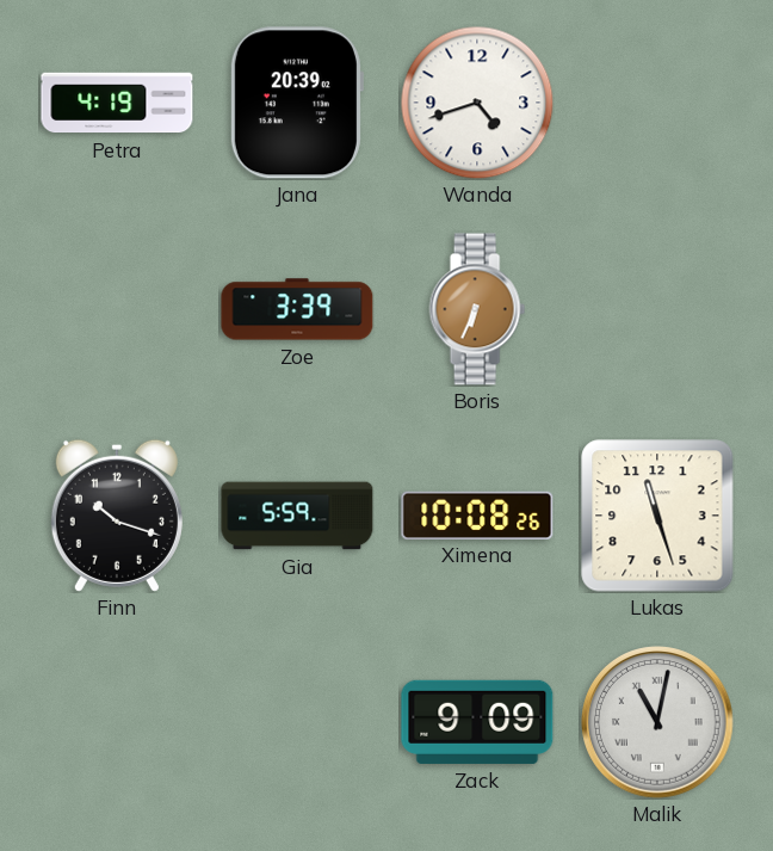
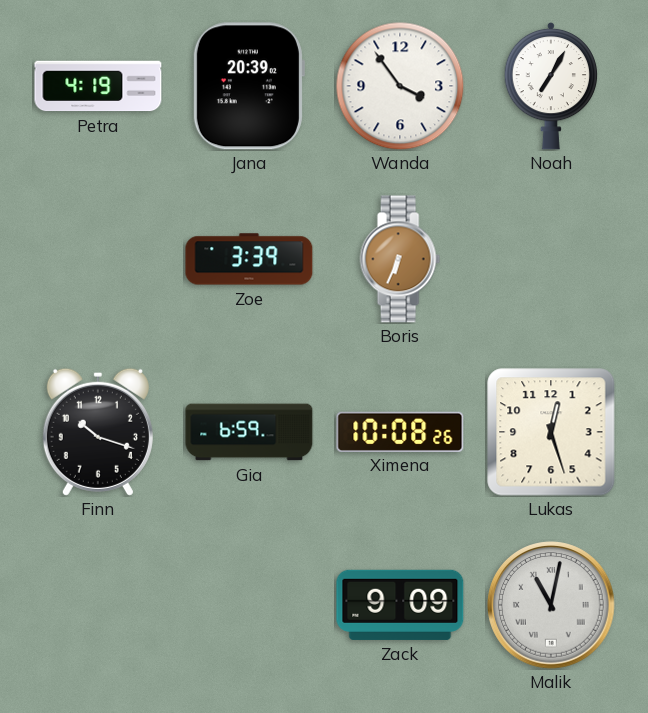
Wanda: 4:42 -> 3:54 (400, 86)
Noah: none -> 7:05 (551, 86)
Gia: 5:59 -> 6:59 (249, 432)
Lukas: 11:27 -> 12:27 (551, 432)
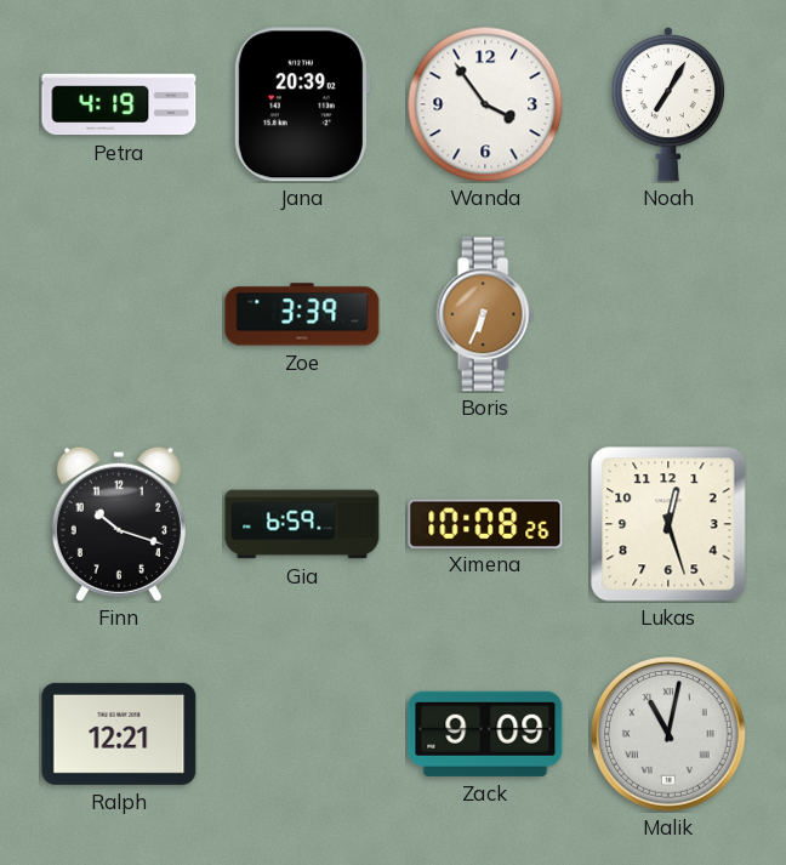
Ralph: none -> 12:21 (119, 734)
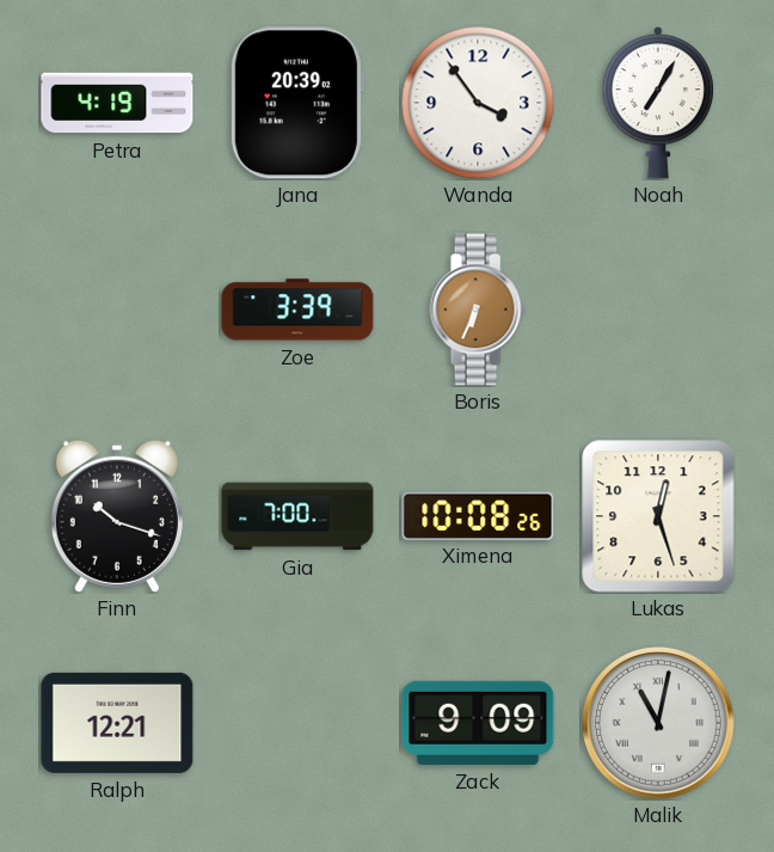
Gia: 6:59 -> 7:00 (297, 516)
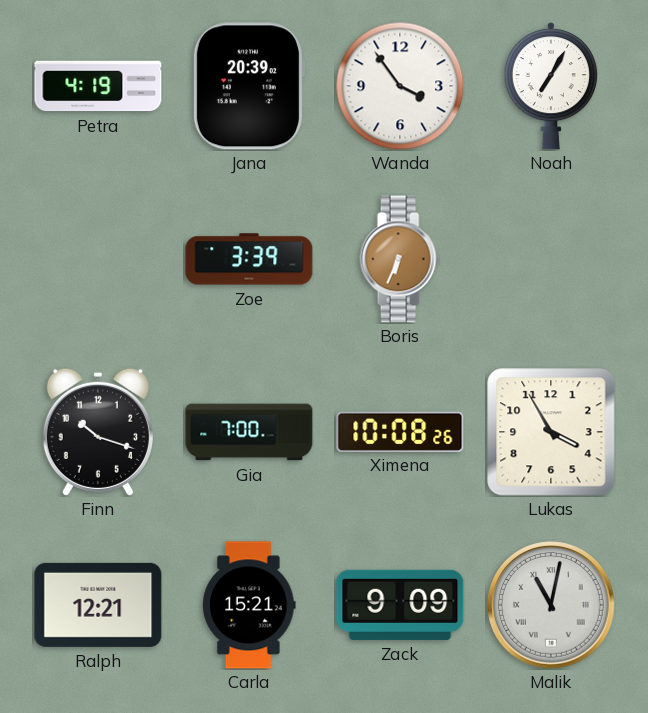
Lukas: 12:27 -> 3:55 (551, 432)
Carla: none -> 15:21 (249, 605)
